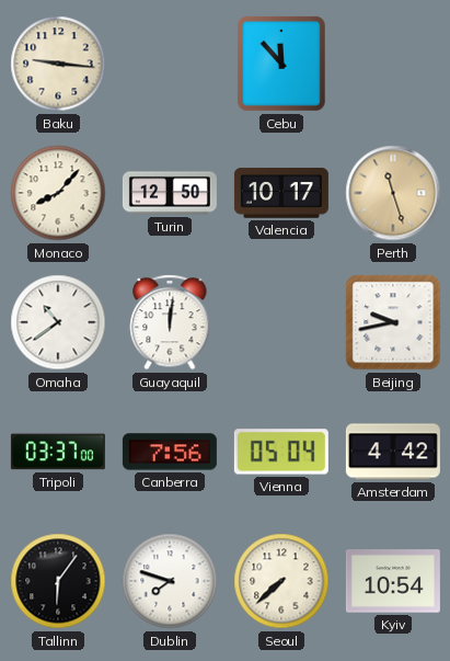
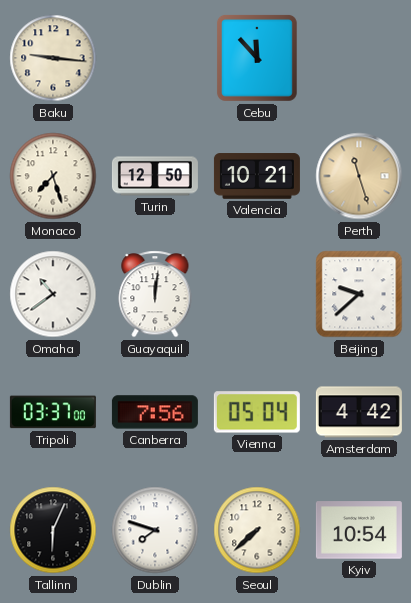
Monaco: 8:07 -> 7:27 (53, 176)
Valencia: 10:17 -> 10:21 (257, 176)
Beijing: 9:43 -> 9:38 (359, 294)
Tallinn: 6:06 -> 6:04 (53, 530)
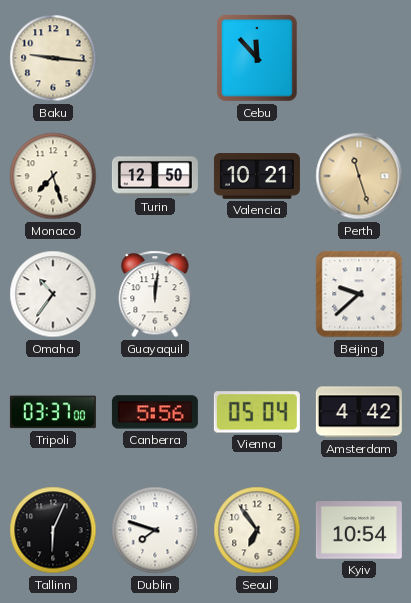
Omaha: 10:39 -> 10:36 (53, 294)
Canberra: 7:56 -> 5:56 (155, 412)
Seoul: 7:38 -> 6:54 (257, 530)
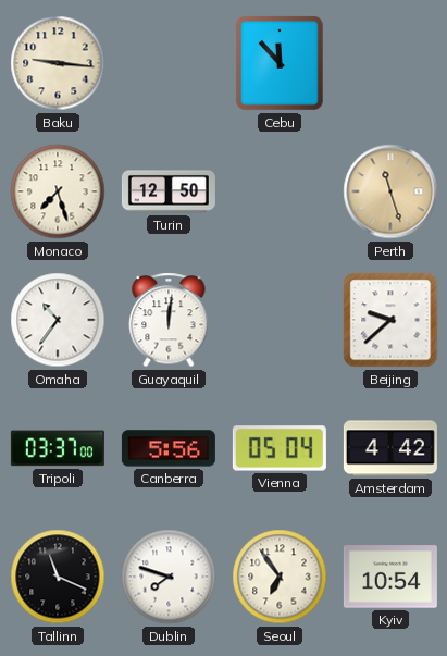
Valencia: 10:21 -> none (257, 176)
Tallinn: 6:04 -> 11:19 (58, 577)
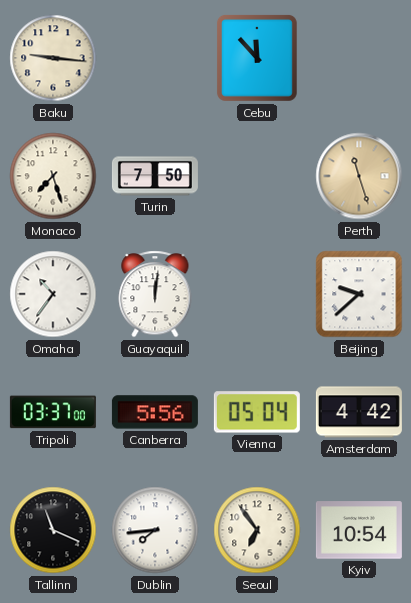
Turin: 12:50 -> 7:50 (155, 176)
Dublin: 7:48 -> 7:44 (155, 530)
